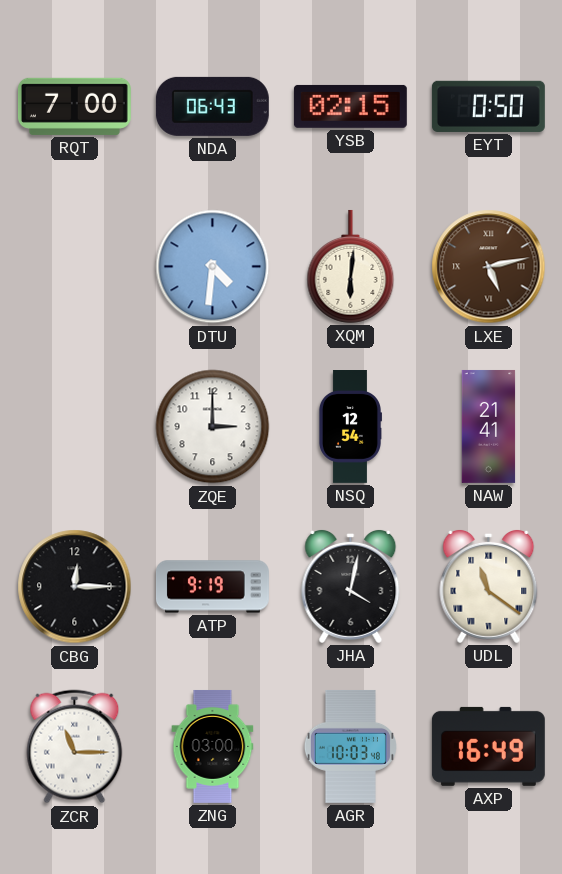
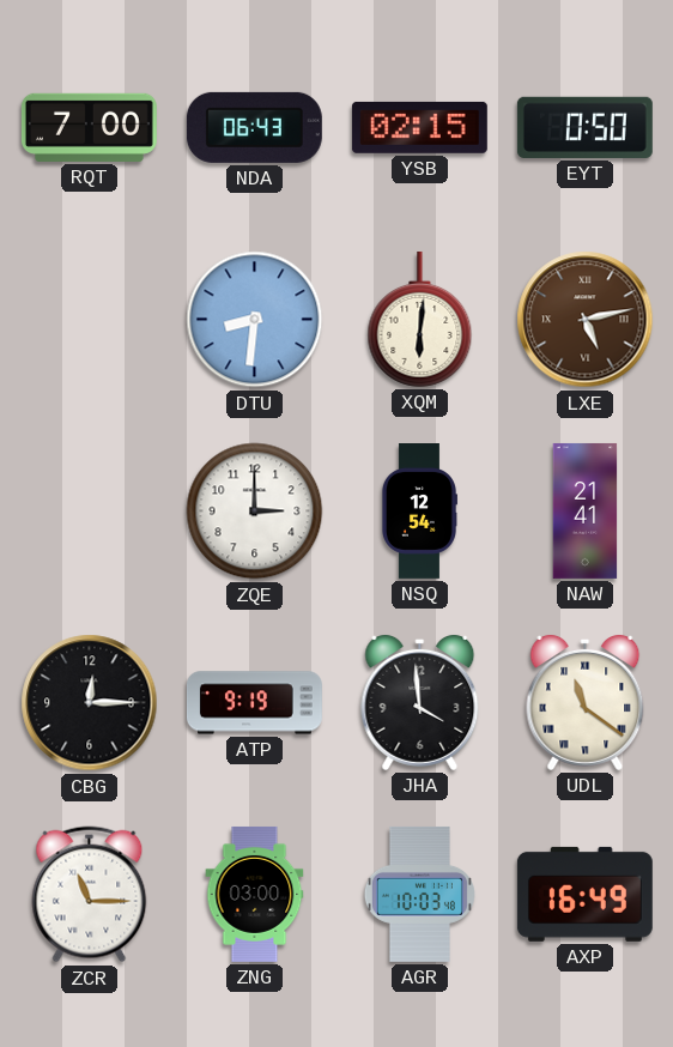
DTU: 4:31 -> 8:31 (255, 320)
JHA: 4:02 -> 3:59 (420, 702)
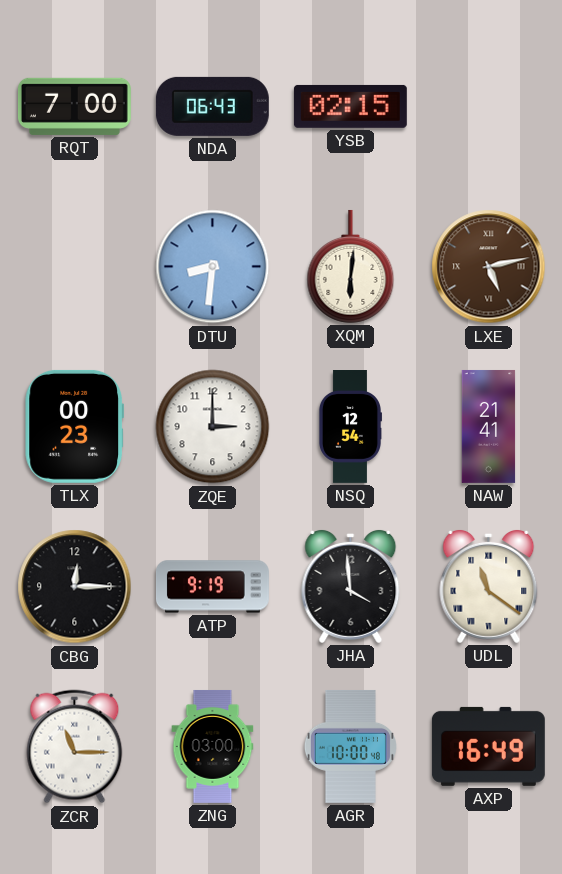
EYT: 0:50 -> none (584, 127)
TLX: none -> 00:23 (74, 426)
AGR: 10:03 -> 10:00 (350, 746)
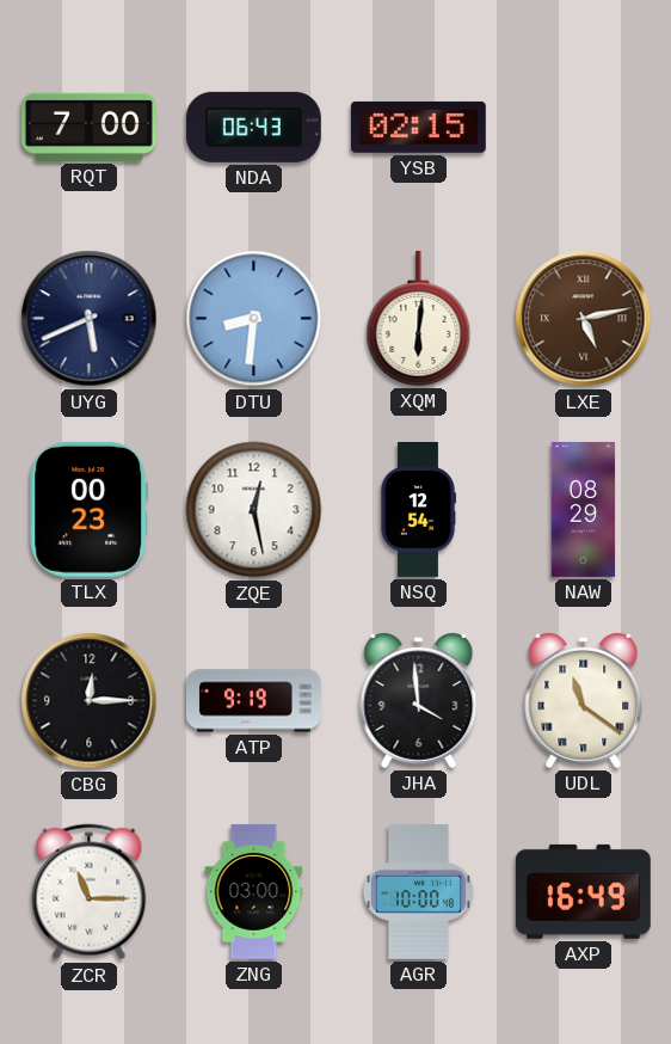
UYG: none -> 5:41 (90, 319)
ZQE: 3:00 -> 12:28 (254, 510)
NAW: 21:41 -> 08:29 (584, 509)
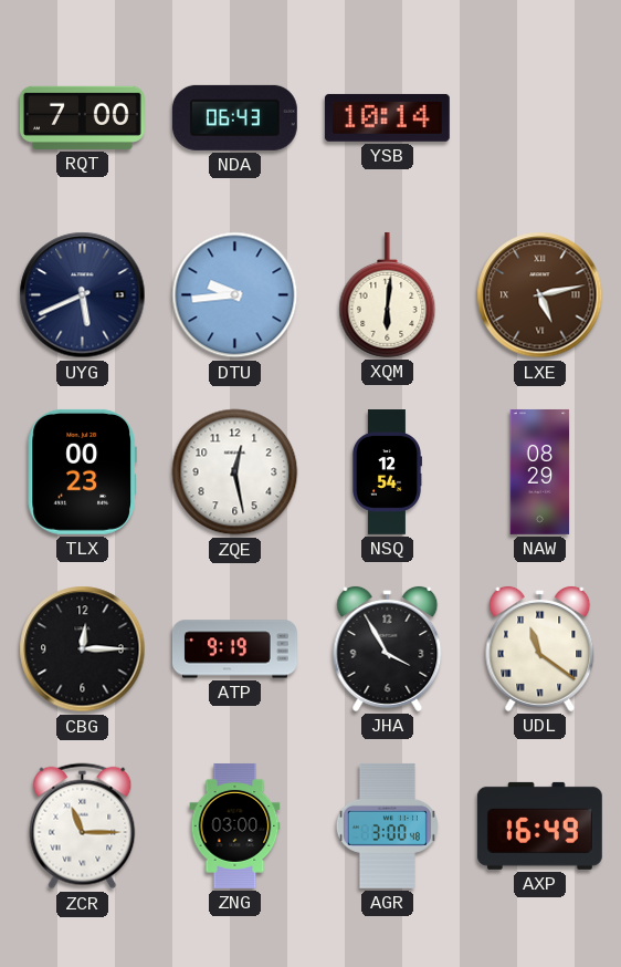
YSB: 02:15 -> 10:14 (387, 117)
DTU: 8:31 -> 9:44 (235, 295)
JHA: 3:59 -> 3:55 (388, 648)
AGR: 10:00 -> 3:00 (387, 825)
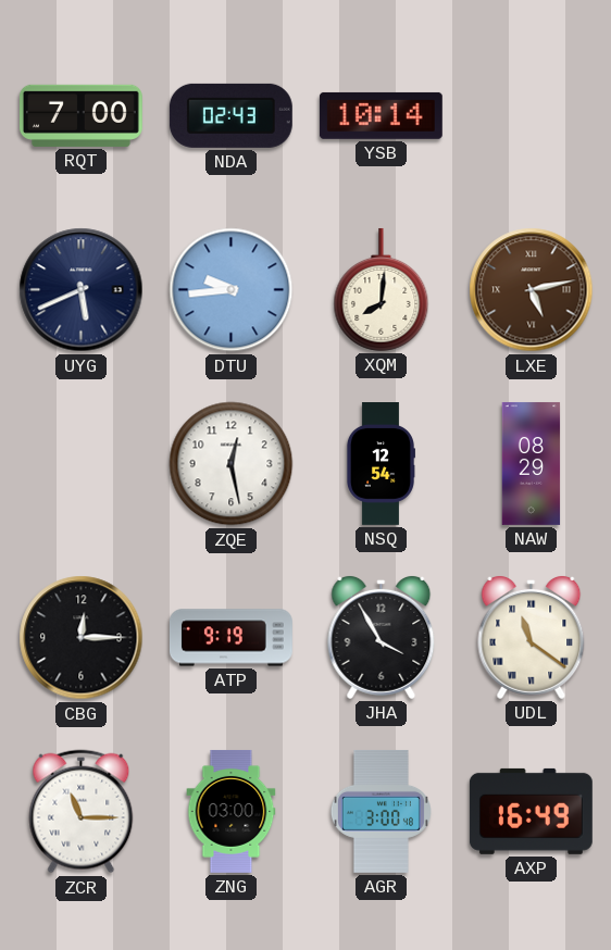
NDA: 06:43 -> 02:43 (230, 115)
XQM: 6:01 -> 8:01 (382, 289)
TLX: 00:23 -> none (82, 471)
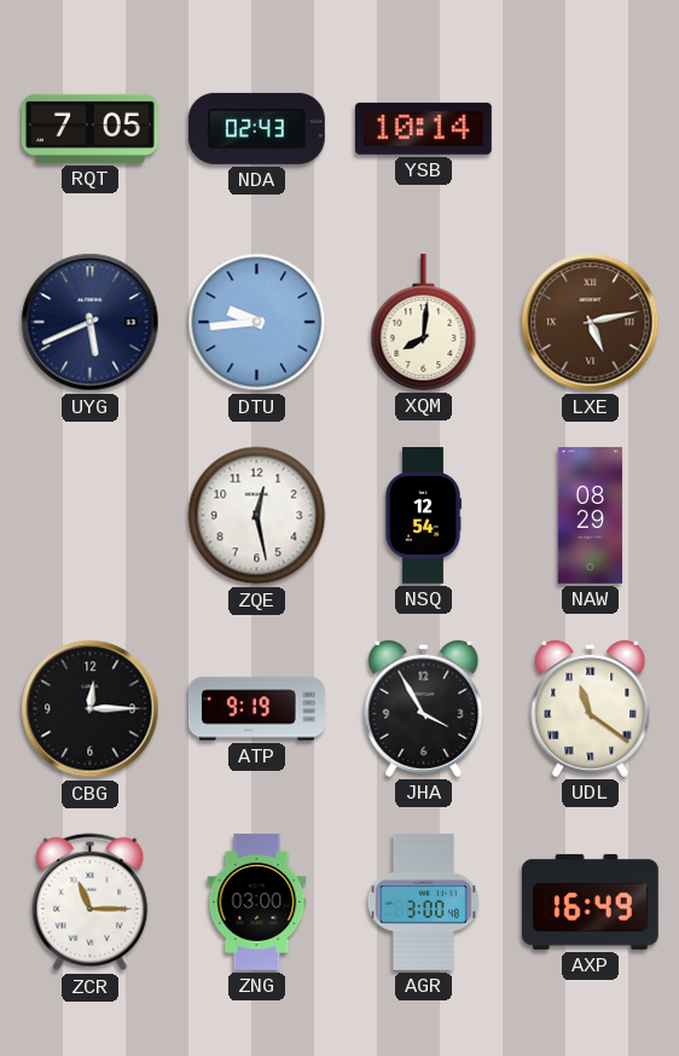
RQT: 7:00 -> 7:05 (89, 128)
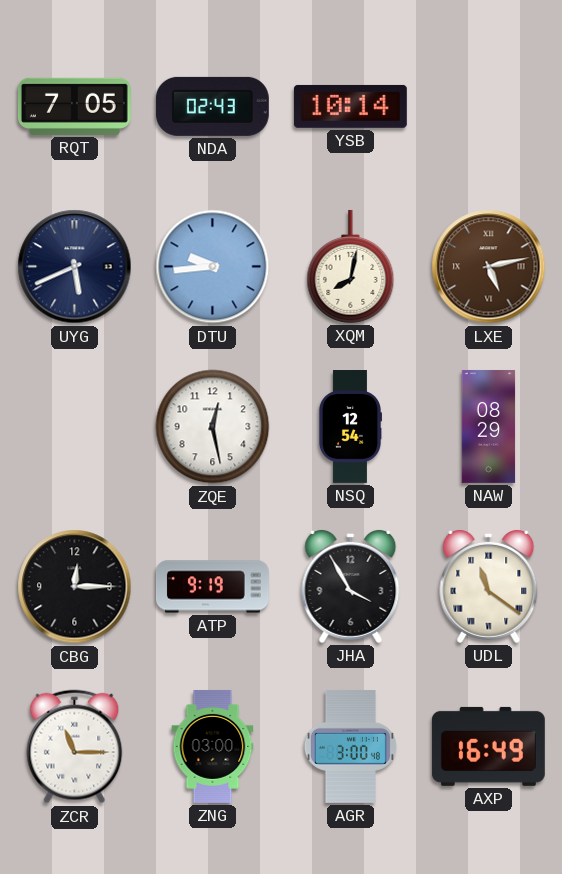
XQM: 8:01 -> 8:02 (351, 266)
